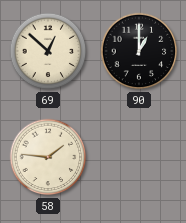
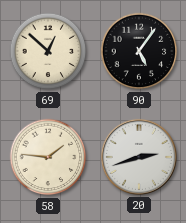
90: 1:00 -> 5:06 (139, 51)
20: none -> 2:42 (139, 157)
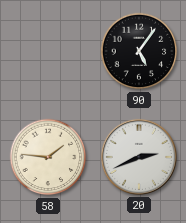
69: 12:52 -> none (48, 51)
20: 2:42 -> 2:41 (139, 157)
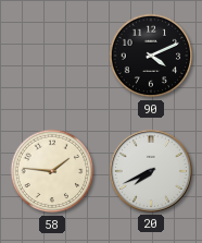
90: 5:06 -> 4:11 (151, 56)
20: 2:41 -> 7:41 (151, 171)
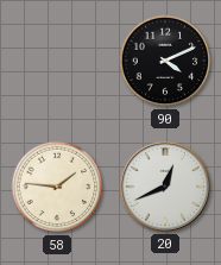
20: 7:41 -> 12:41 (165, 187)
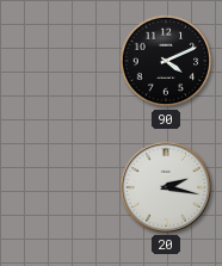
58: 1:46 -> none (57, 187)
20: 12:41 -> 2:17 (166, 187)
